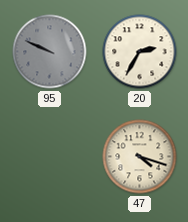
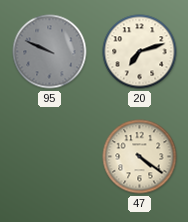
20: 2:35 -> 7:12 (140, 52)
47: 4:18 -> 4:21 (140, 157)
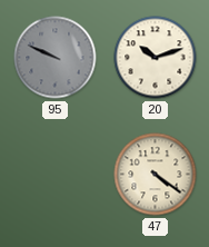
20: 7:12 -> 10:12 (156, 58)
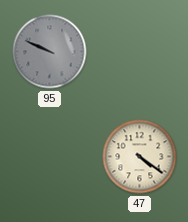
20: 10:12 -> none (156, 58)
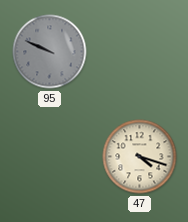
47: 4:21 -> 4:18 (140, 157)
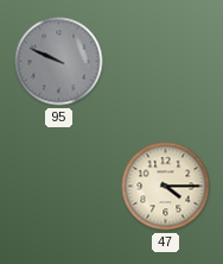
47: 4:18 -> 4:15 (166, 187)
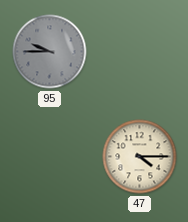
95: 9:49 -> 9:45 (50, 52)
